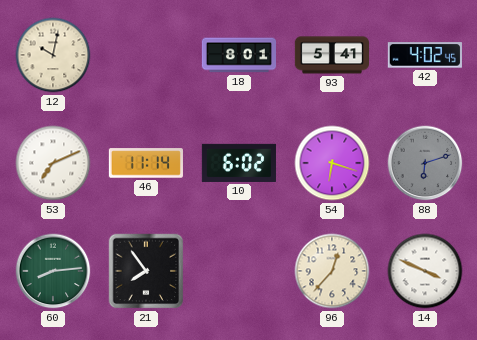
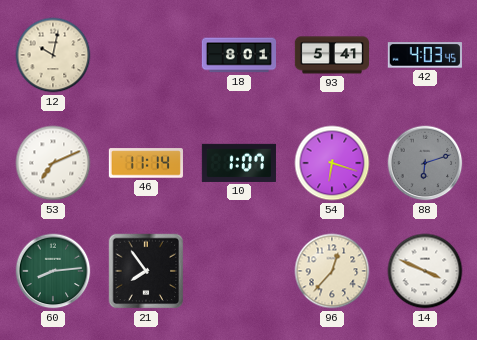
42: 4:02 -> 4:03 (425, 55)
10: 6:02 -> 1:07 (239, 163)
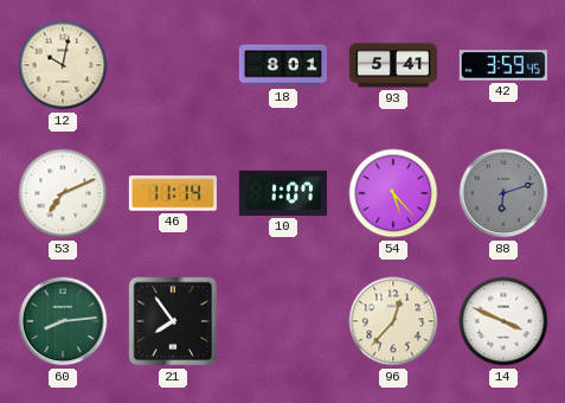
42: 4:03 -> 3:59 (503, 65)
54: 6:18 -> 5:23 (393, 193)
